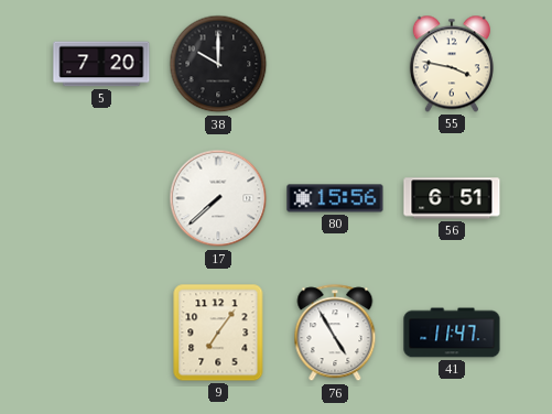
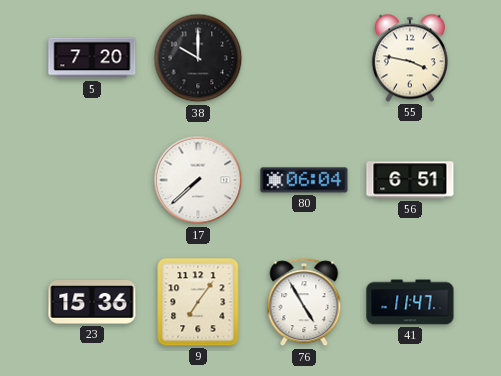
80: 15:56 -> 06:04 (304, 180)
23: none -> 15:36 (92, 303)
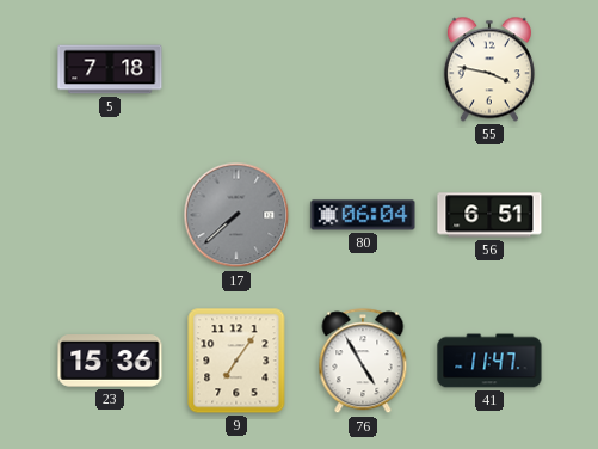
5: 7:20 -> 7:18 (110, 69)
38: 10:00 -> none (198, 58)
17 dial: white -> grey (236, 215)
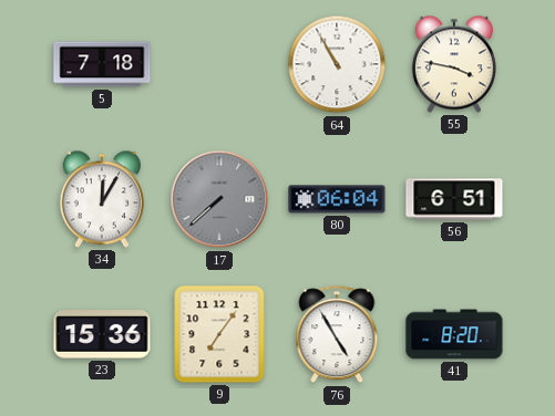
64: none -> 10:55 (337, 64)
34: none -> 12:05 (102, 199)
41: 11:47 -> 8:20 (454, 334)
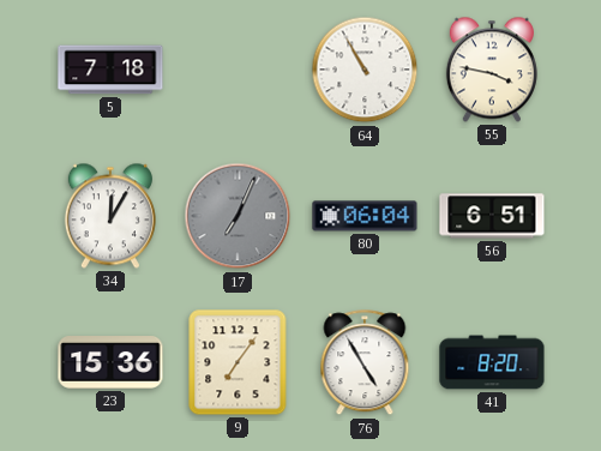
17: 7:38 -> 7:04 (238, 216)
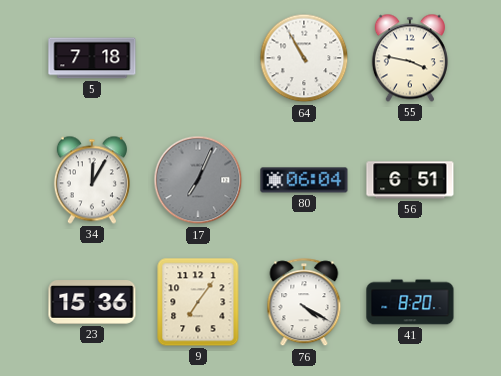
76: 4:55 -> 4:20 (304, 303)
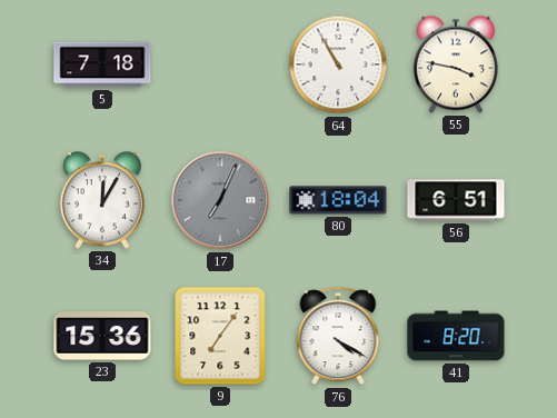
80: 06:04 -> 18:04 (338, 200)
